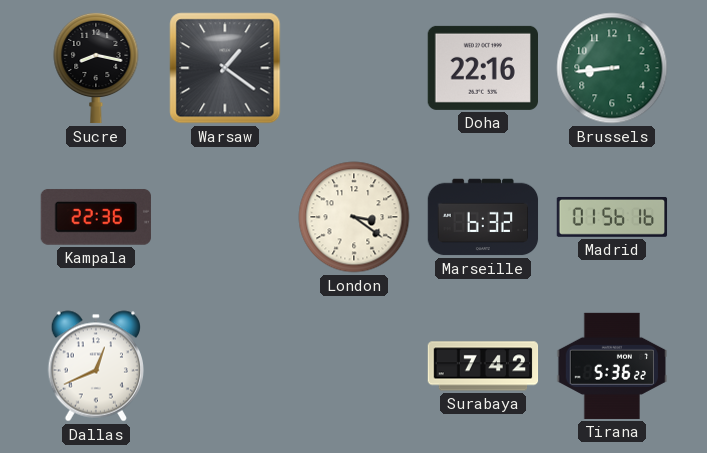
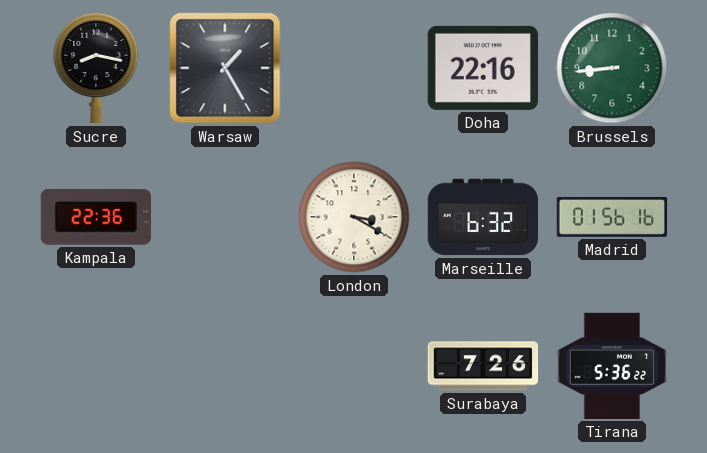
Warsaw: 1:21 -> 1:25 (225, 68)
London: 3:21 -> 3:20 (354, 217)
Dallas: 12:41 -> none (95, 366)
Surabaya: 7:42 -> 7:26 (483, 366)
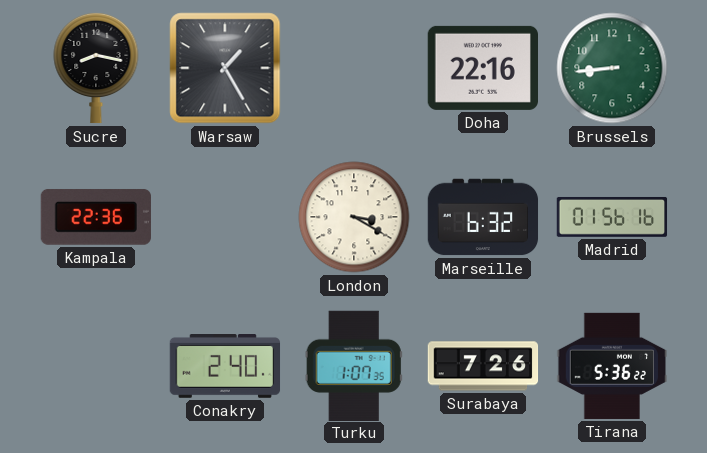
Conakry: none -> 2:40 (225, 367)
Turku: none -> 1:07 (354, 365)
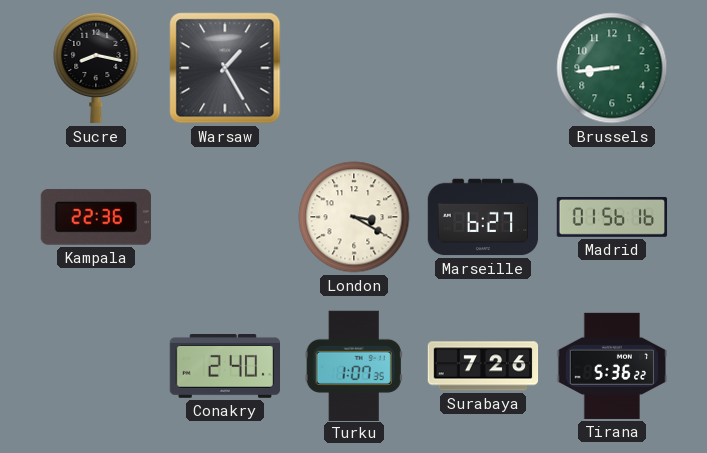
Doha: 22:16 -> none (482, 68)
Marseille: 6:32 -> 6:27 (483, 217)
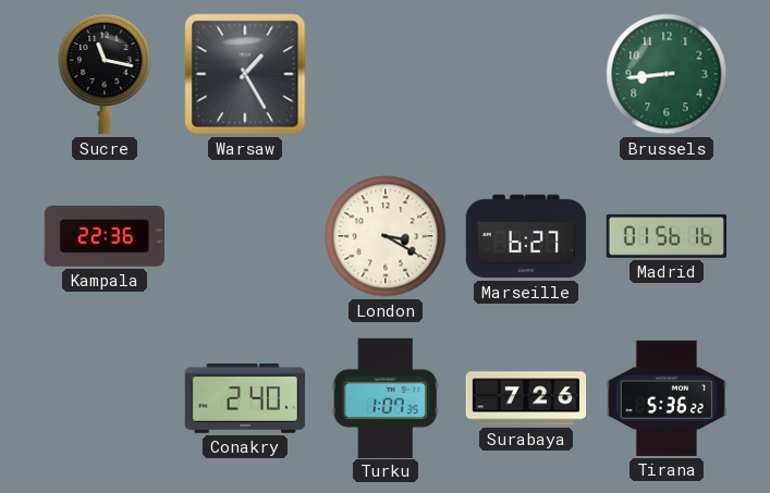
Sucre: 8:17 -> 11:17 (105, 74)
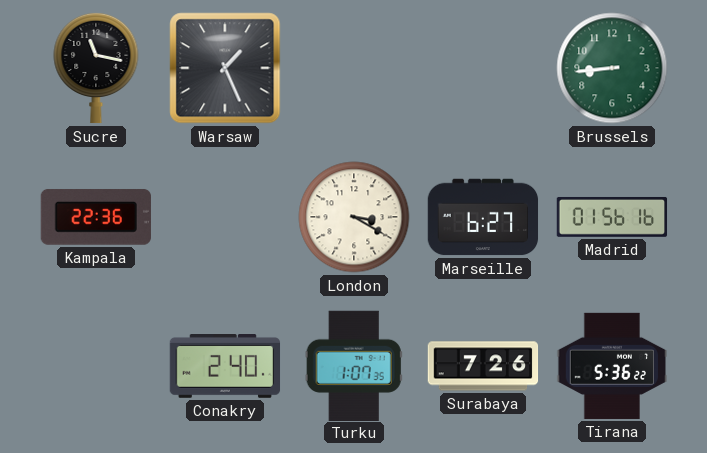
Warsaw: 1:25 -> 1:26 (225, 68)
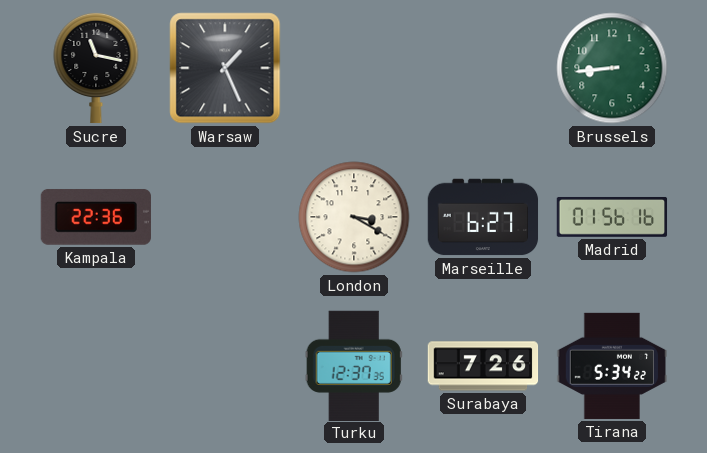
Conakry: 2:40 -> none (225, 367)
Turku: 1:07 -> 12:37 (354, 365)
Tirana: 5:36 -> 5:34 (612, 366)
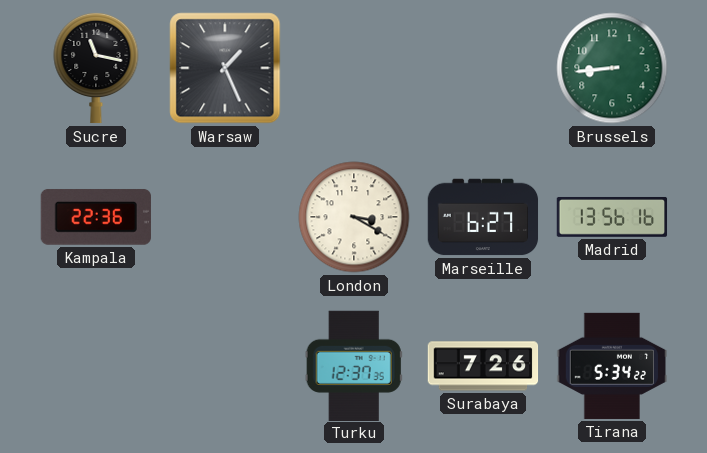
Madrid: 01:56 -> 13:56 (612, 217)
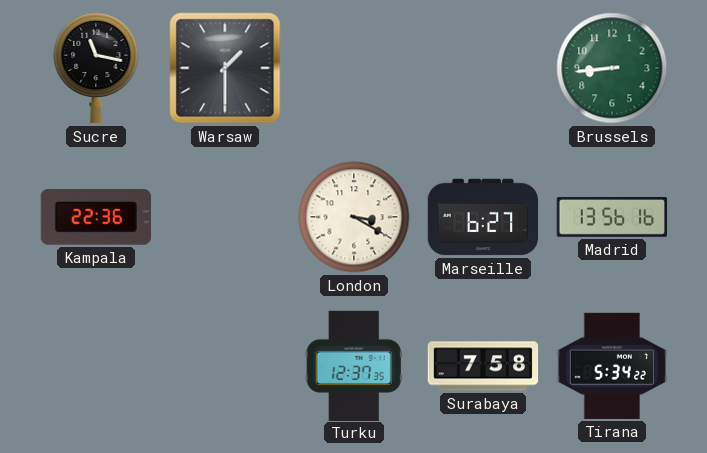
Warsaw: 1:26 -> 1:30 (225, 68)
Surabaya: 7:26 -> 7:58 (483, 366)
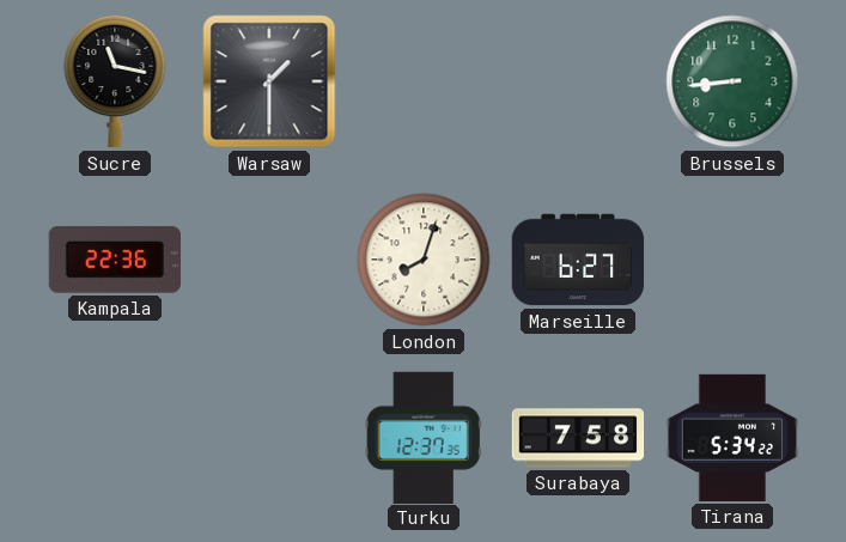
London: 3:20 -> 8:03 (424, 260)
Madrid: 13:56 -> none (612, 217)
